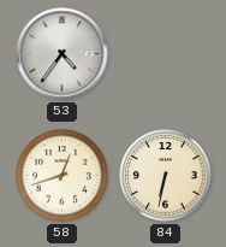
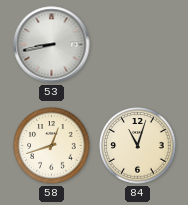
53: 4:36 -> 8:43 (52, 45)
84: 6:32 -> 11:03 (138, 146)
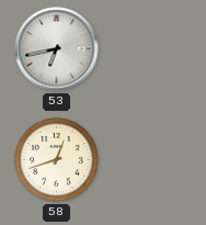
53: 8:43 -> 6:43 (57, 49)
84: 11:03 -> none (138, 146)
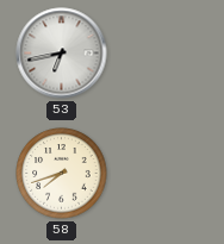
58: 12:42 -> 7:42 (62, 174)
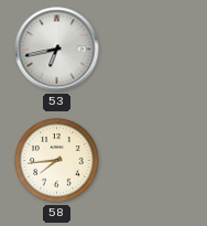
58: 7:42 -> 7:44 (57, 161)
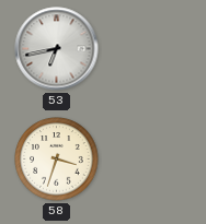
58: 7:44 -> 3:33 (57, 160)
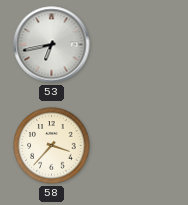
58: 3:33 -> 3:37 (52, 146)
